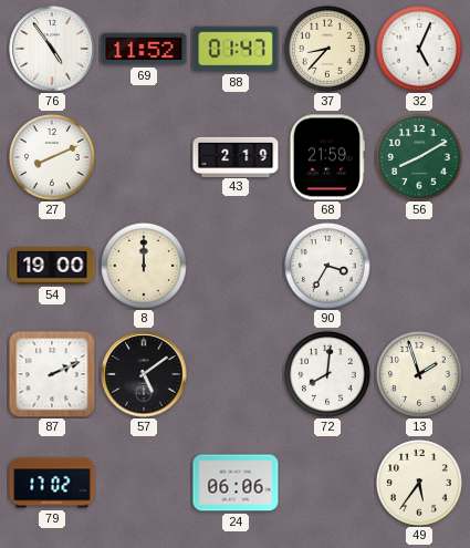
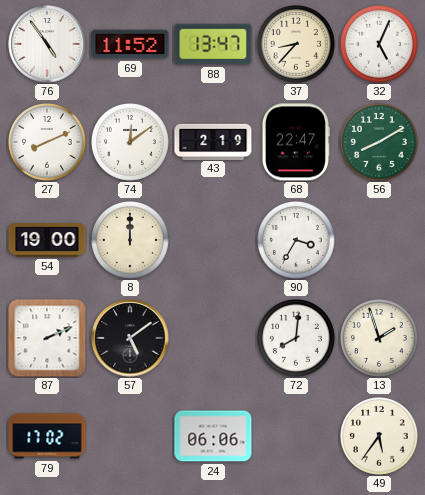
88: 01:47 -> 13:47 (213, 44)
74: none -> 12:09 (131, 143)
68: 21:59 -> 22:47 (295, 142)
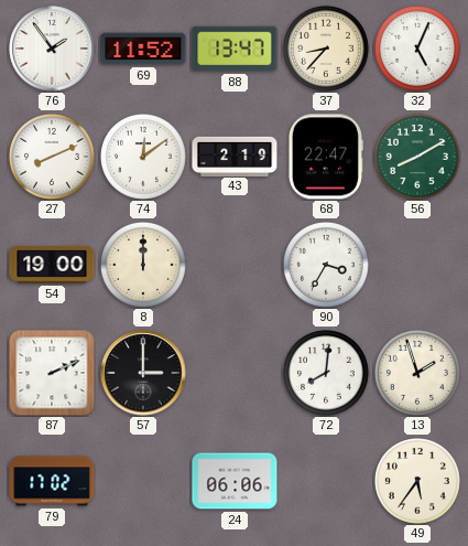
76: 4:54 -> 1:54 (52, 49)
57: 5:09 -> 3:00 (143, 373)
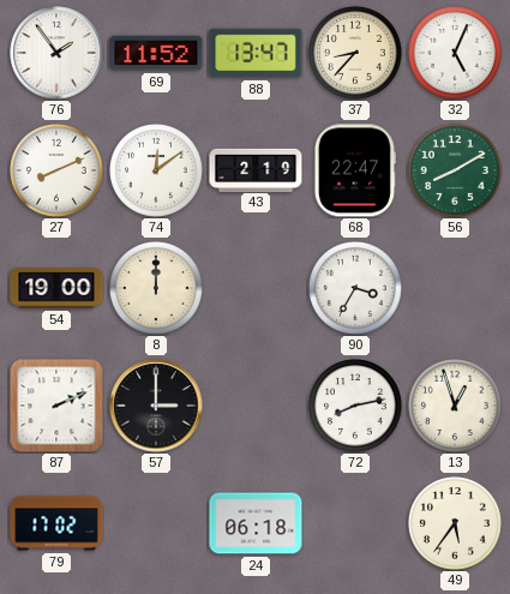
72: 8:01 -> 8:13 (356, 407)
13: 1:57 -> 12:57 (456, 407)
24: 06:06 -> 06:18 (256, 523)
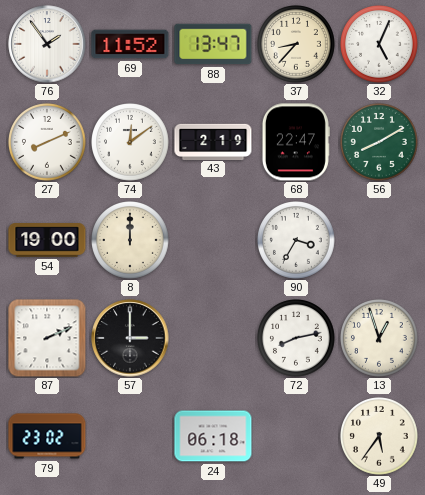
79: 17:02 -> 23:02 (47, 436)
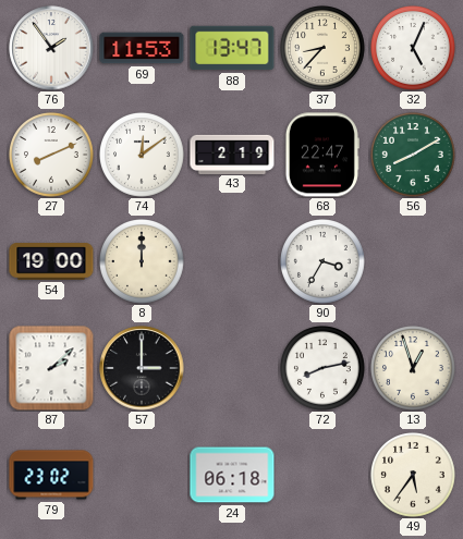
69: 11:52 -> 11:53 (142, 48)
87: 2:11 -> 2:08 (51, 368)
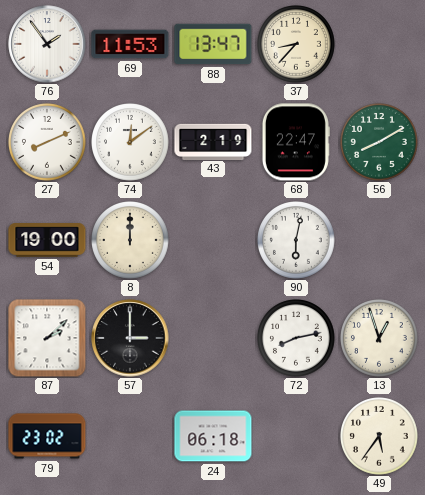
32: 5:04 -> none (414, 49)
90: 3:35 -> 6:02 (297, 241)
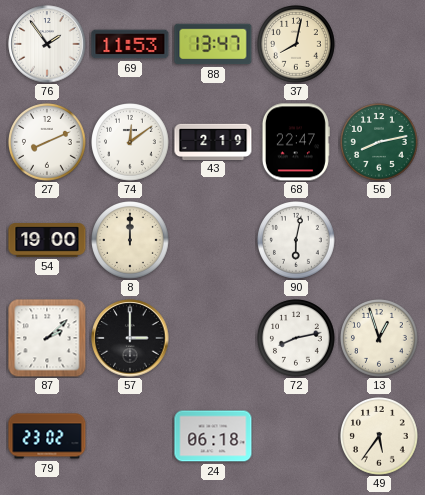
37: 8:37 -> 8:02 (297, 45)
56: 8:10 -> 8:13 (380, 143)
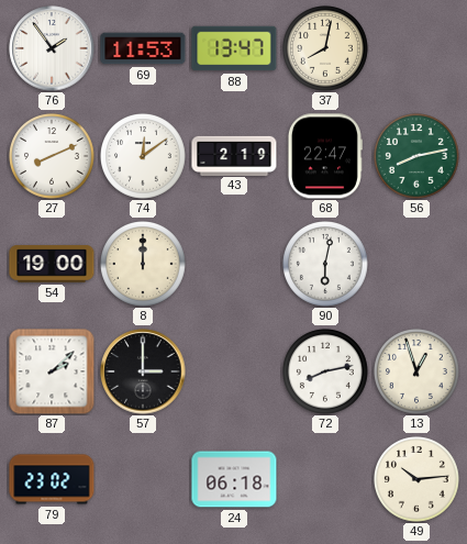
49: 5:36 -> 10:14 (418, 480)
